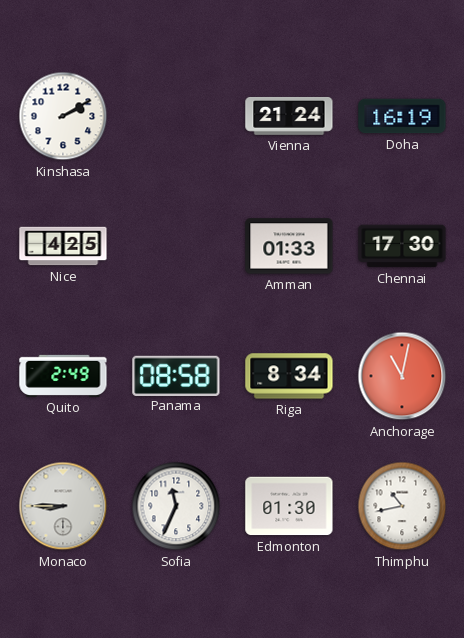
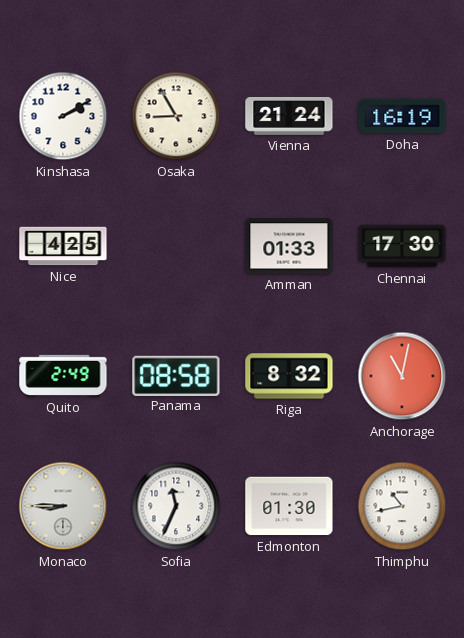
Osaka: none -> 8:55 (176, 116)
Riga: 8:34 -> 8:32 (289, 376)
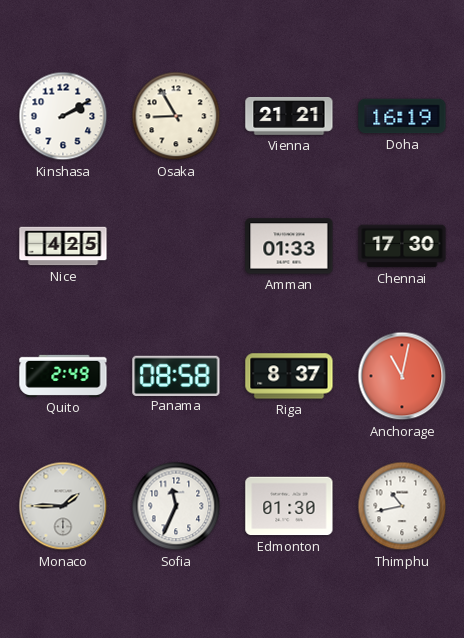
Vienna: 21:24 -> 21:21 (289, 116)
Riga: 8:32 -> 8:37 (289, 376)
Monaco: 8:45 -> 1:45 (63, 506)
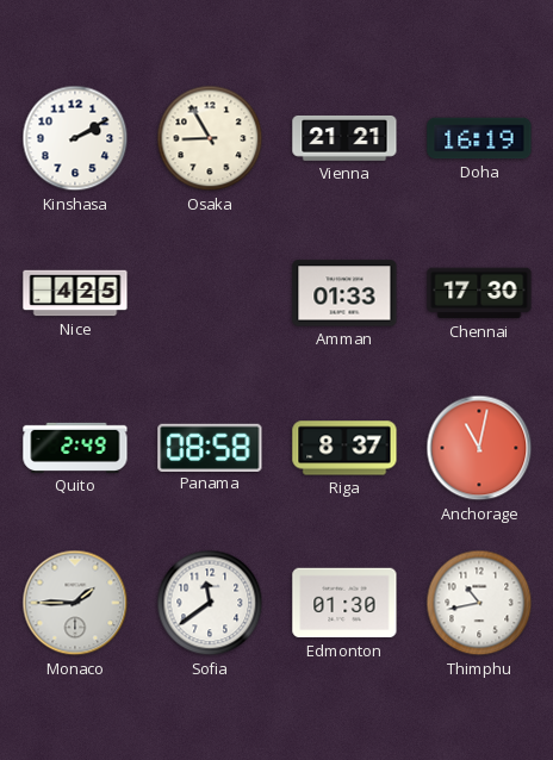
Sofia: 11:34 -> 11:39 (210, 603)
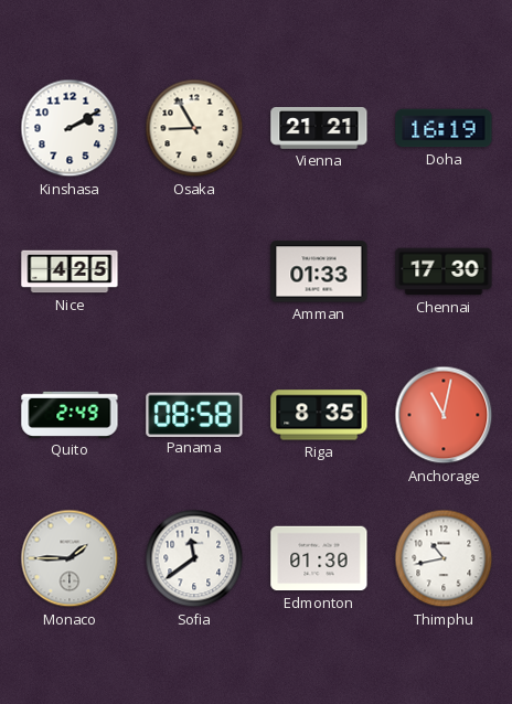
Riga: 8:37 -> 8:35 (319, 415)
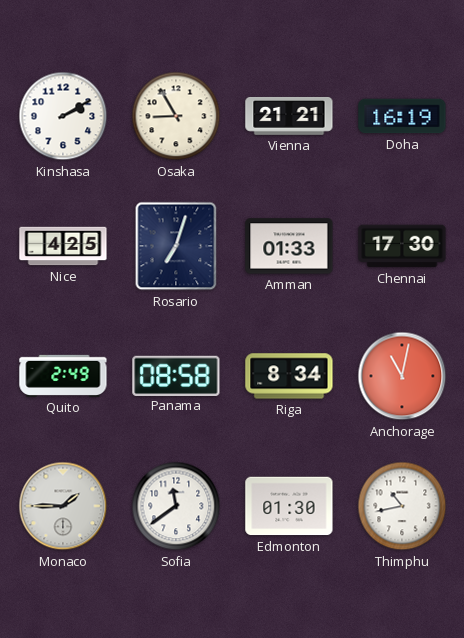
Rosario: none -> 7:03 (176, 246)
Riga: 8:35 -> 8:34 (289, 376)
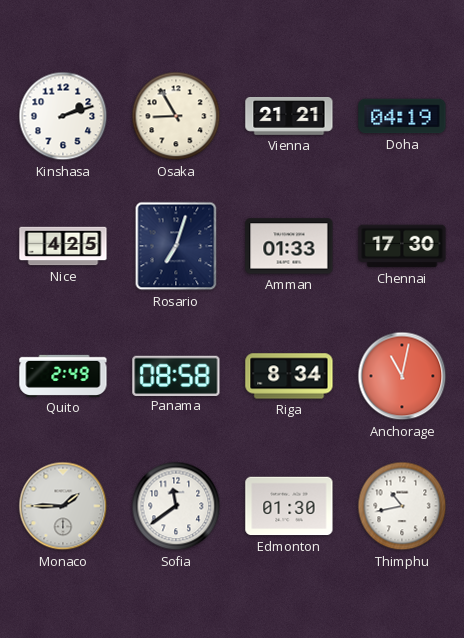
Kinshasa: 2:10 -> 2:12 (63, 116)
Doha: 16:19 -> 04:19 (402, 116)
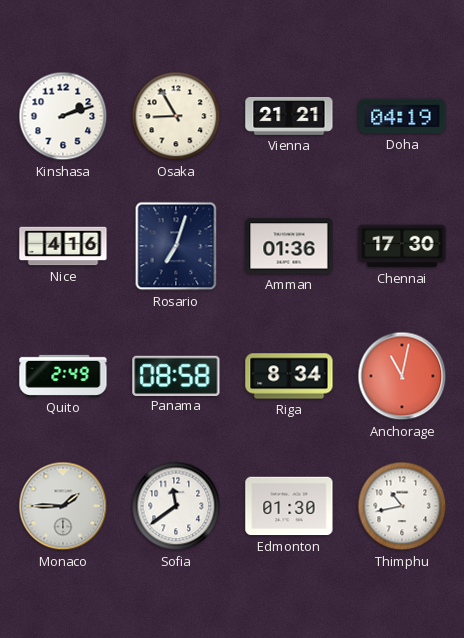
Nice: 4:25 -> 4:16 (63, 246)
Amman: 01:33 -> 01:36 (289, 246)
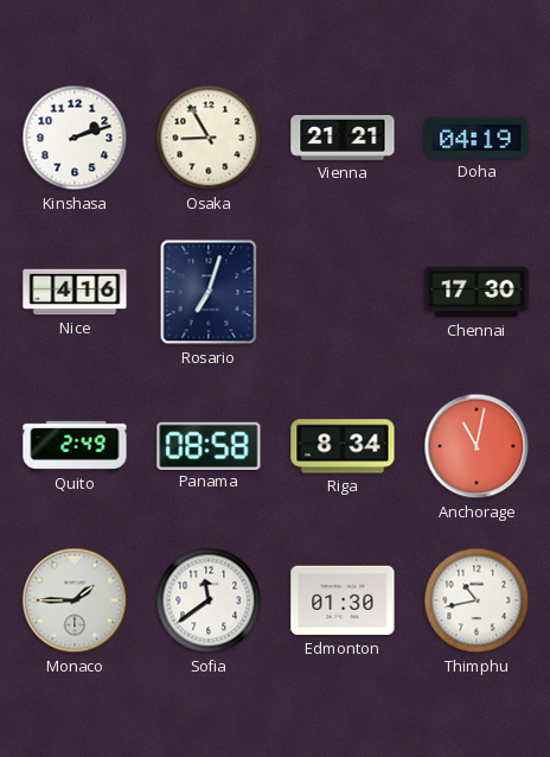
Amman: 01:36 -> none (289, 246)
